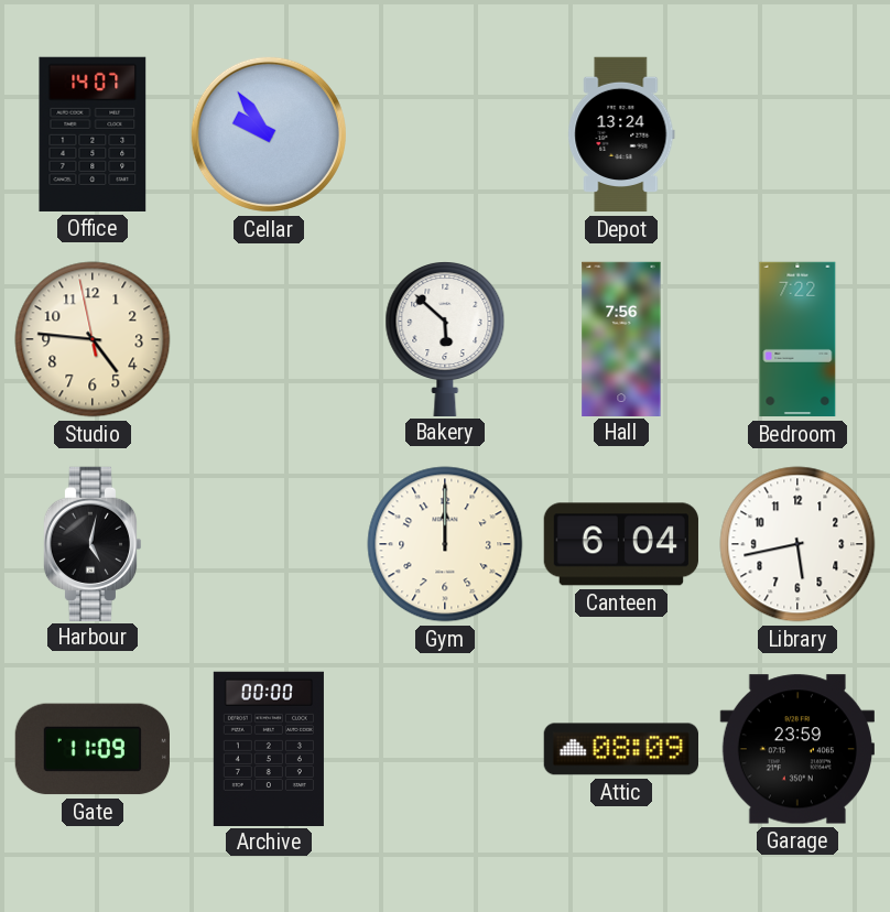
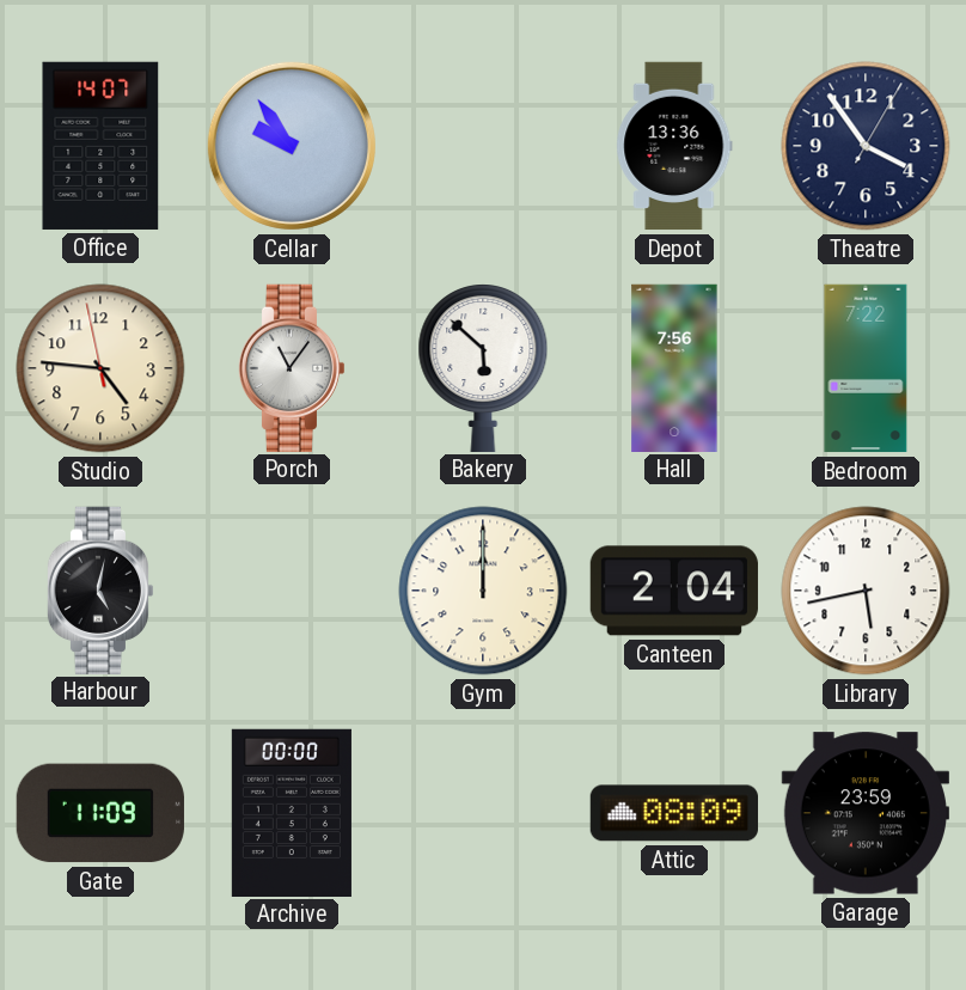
Depot: 13:24 -> 13:36 (674, 146)
Theatre: none -> 3:54 (866, 146)
Porch: none -> 11:06 (292, 367)
Canteen: 6:04 -> 2:04 (673, 591)
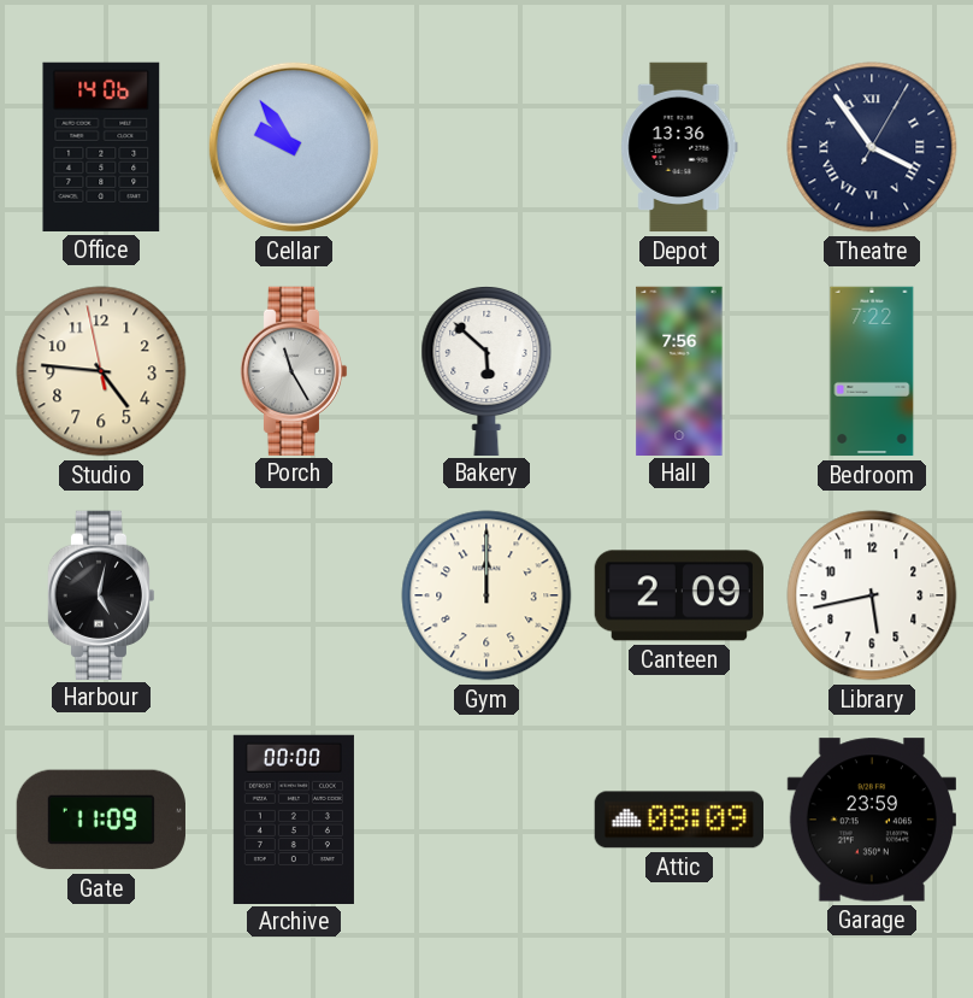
Office: 14:07 -> 14:06 (101, 147)
Theatre numerals: Arabic -> Roman (872, 147)
Porch: 11:06 -> 11:25 (294, 370)
Canteen: 2:04 -> 2:09 (678, 595)
